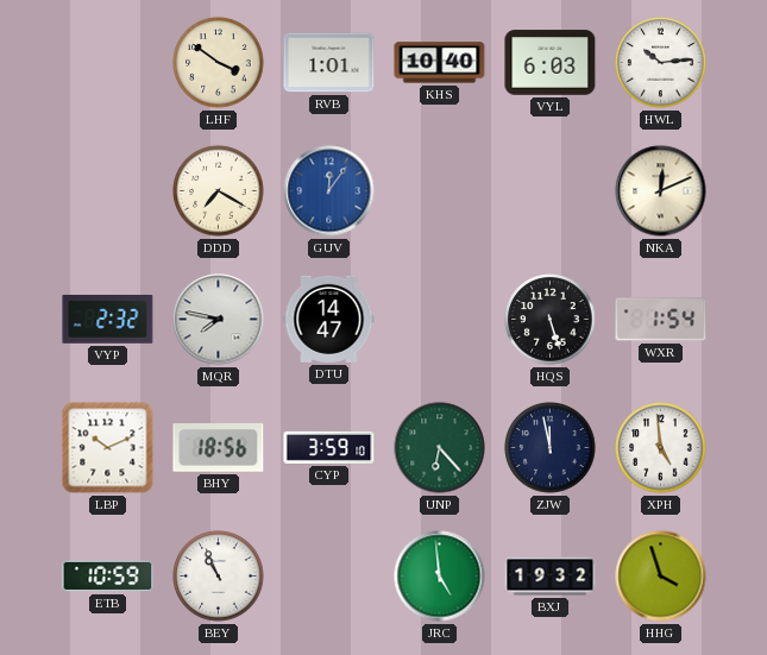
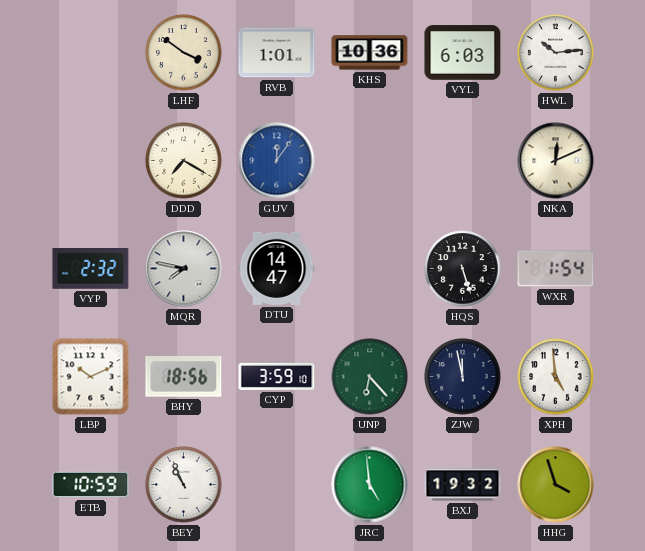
KHS: 10:40 -> 10:36 (370, 53)
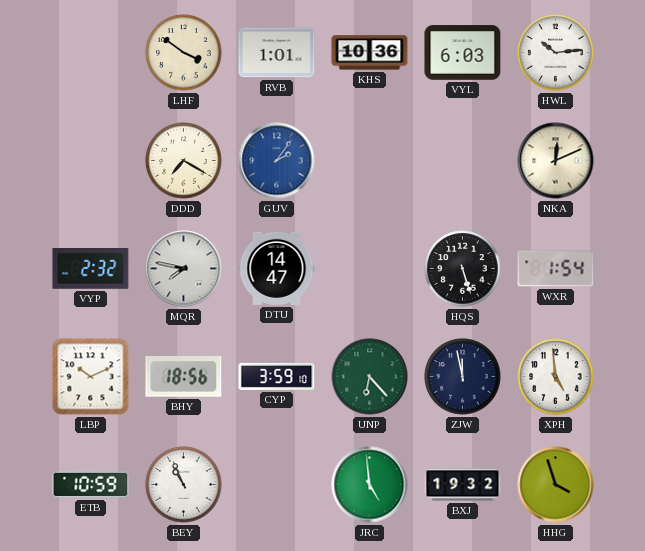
GUV: 12:06 -> 2:06 (277, 161)
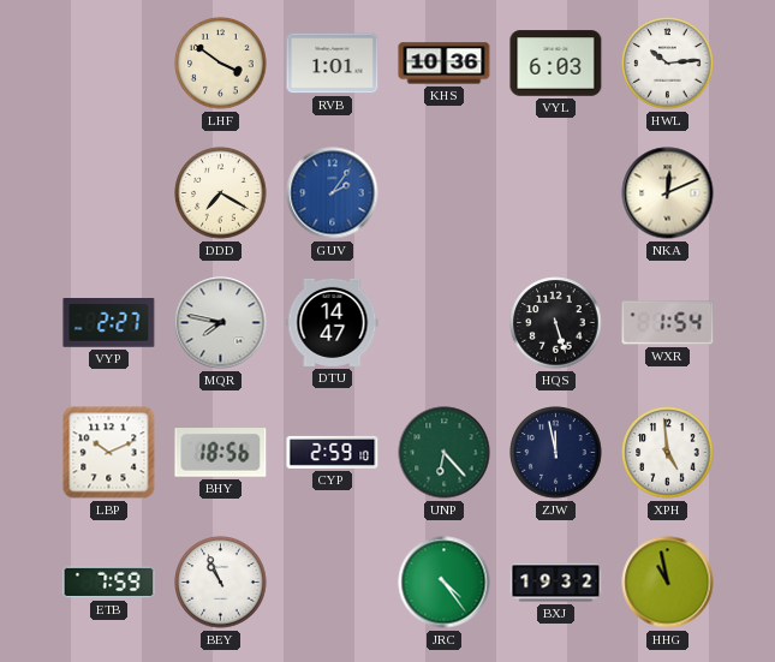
VYP: 2:32 -> 2:27 (109, 323)
CYP: 3:59 -> 2:59 (333, 452)
ETB: 10:59 -> 7:59 (109, 583)
JRC: 4:59 -> 4:24 (445, 583)
HHG: 3:57 -> 10:58 (668, 583)
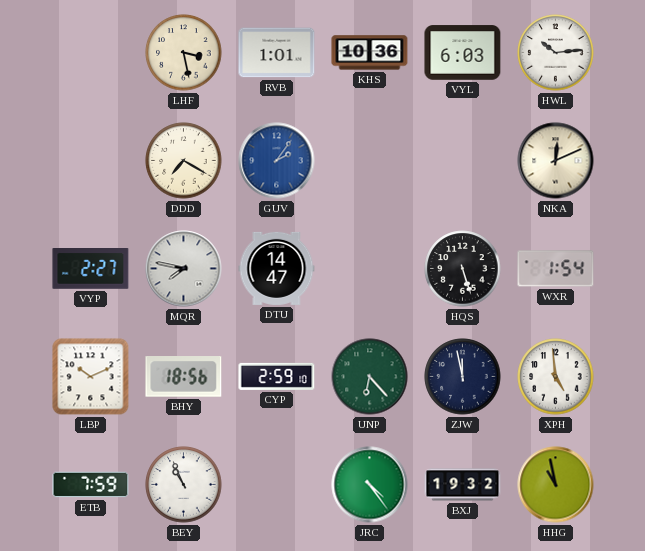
LHF: 3:51 -> 3:28 (184, 53)
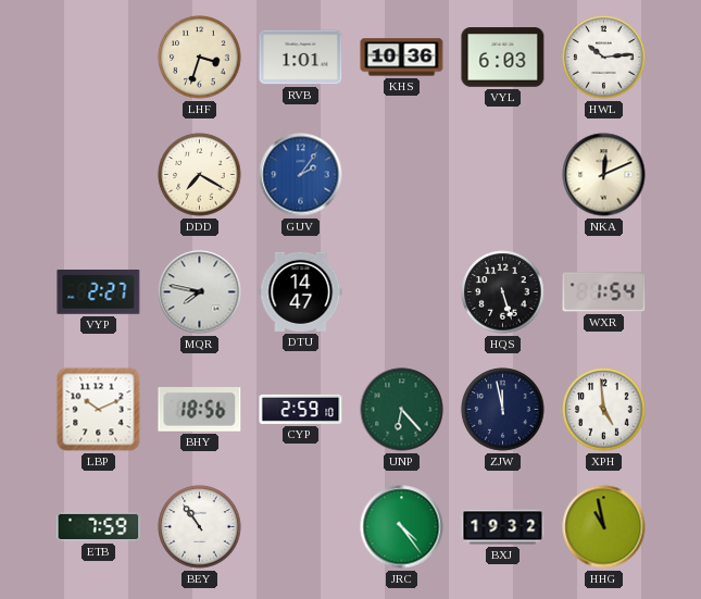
LHF: 3:28 -> 3:33 (200, 58)
BEY: 10:56 -> 10:54 (200, 527)
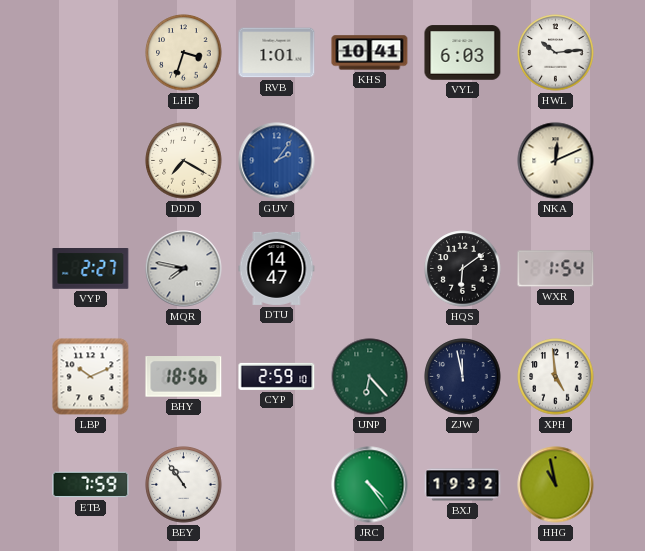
KHS: 10:36 -> 10:41 (370, 53)
HQS: 5:27 -> 6:09 (463, 269)
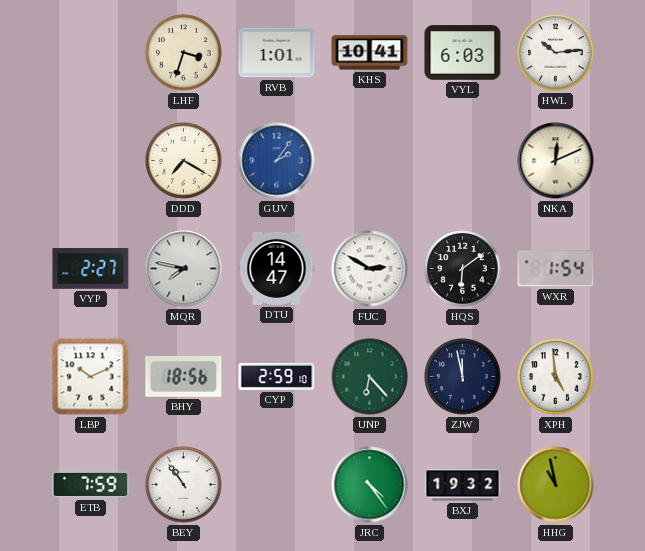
FUC: none -> 2:50 (370, 269)
